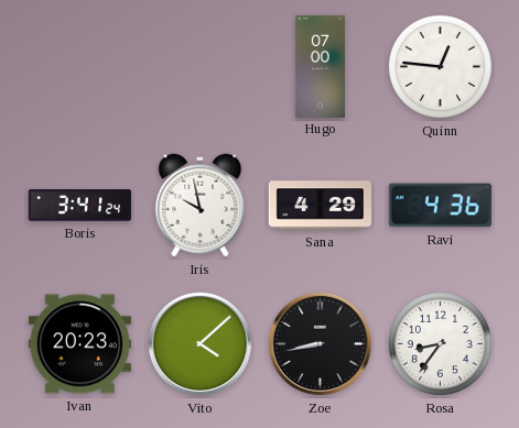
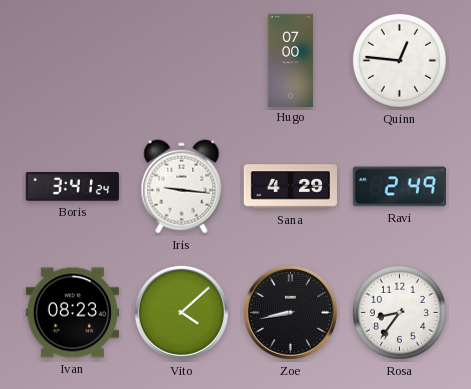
Iris: 9:58 -> 9:16 (182, 187)
Ravi: 4:36 -> 2:49 (399, 187)
Ivan: 20:23 -> 08:23 (72, 313)
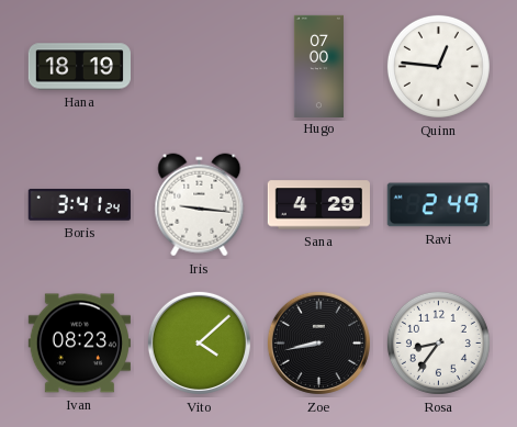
Hana: none -> 18:19 (79, 67)
